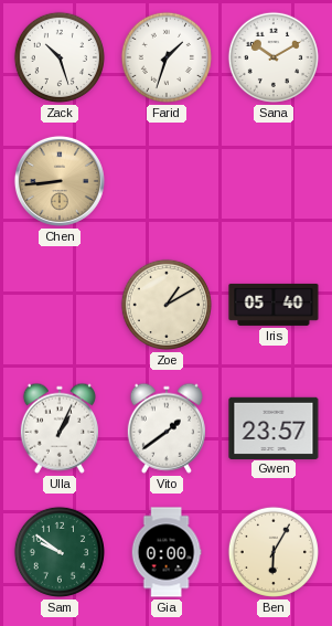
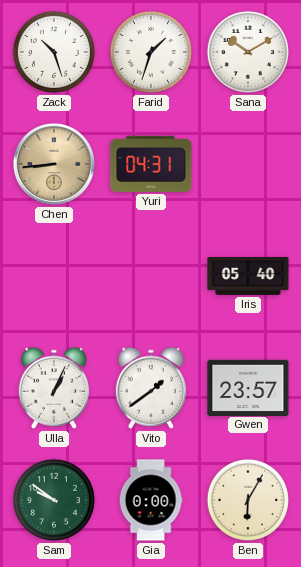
Yuri: none -> 04:31 (151, 164)
Zoe: 1:10 -> none (167, 305)
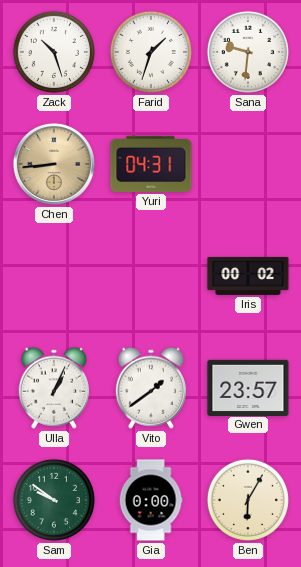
Sana: 10:10 -> 9:31 (248, 52)
Iris: 05:40 -> 00:02 (248, 276)
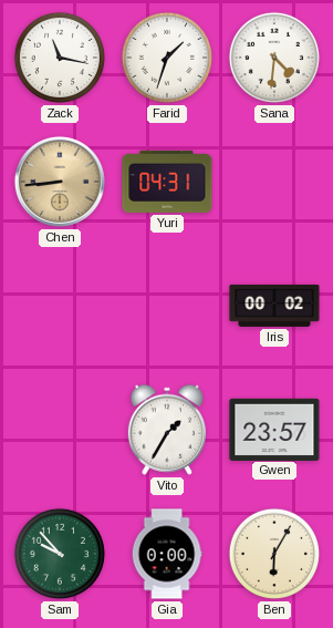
Zack: 10:27 -> 11:17 (60, 58)
Sana: 9:31 -> 4:31 (274, 58)
Ulla: 1:04 -> none (54, 388)
Vito: 1:39 -> 1:35 (167, 430)
Sam: 9:51 -> 9:53 (60, 554)
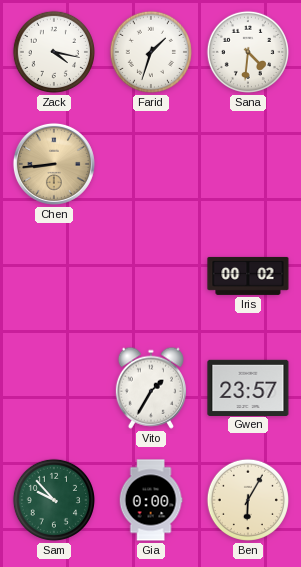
Zack: 11:17 -> 4:17 (54, 52)
Yuri: 04:31 -> none (167, 182)
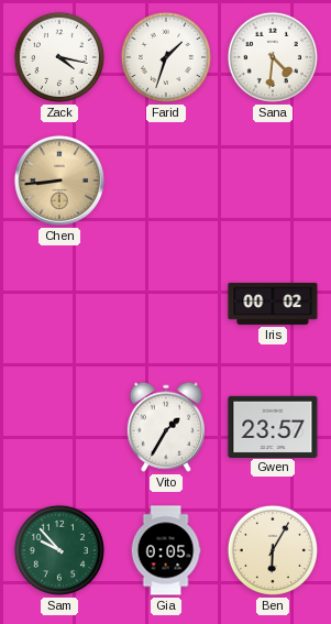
Gia: 0:00 -> 0:05 (166, 550)
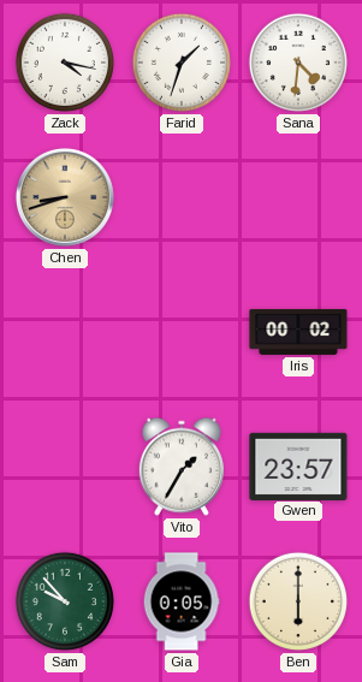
Chen: 8:44 -> 8:42 (65, 197)
Ben: 6:05 -> 6:00 (298, 601)
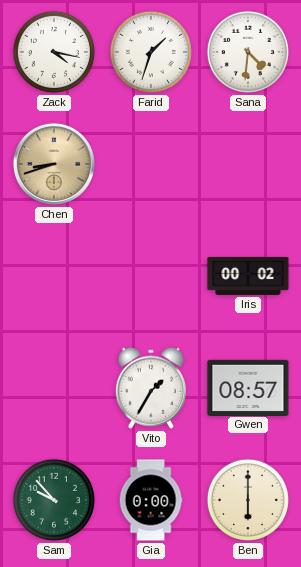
Gwen: 23:57 -> 08:57 (248, 387)
Gia: 0:05 -> 0:00 (151, 500)
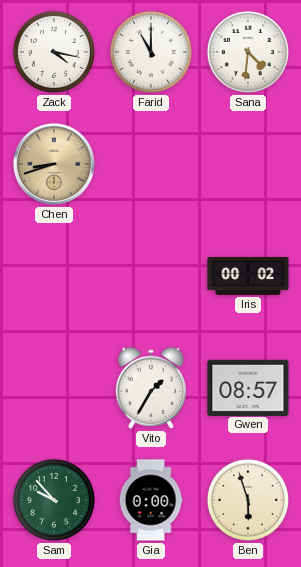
Farid: 1:33 -> 11:00 (151, 52)
Ben: 6:00 -> 5:57 (248, 500)
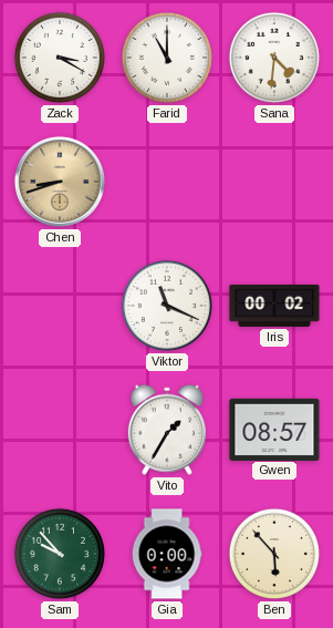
Zack: 4:17 -> 3:20 (60, 58)
Viktor: none -> 11:19 (167, 306)
Ben: 5:57 -> 5:53 (274, 554)
